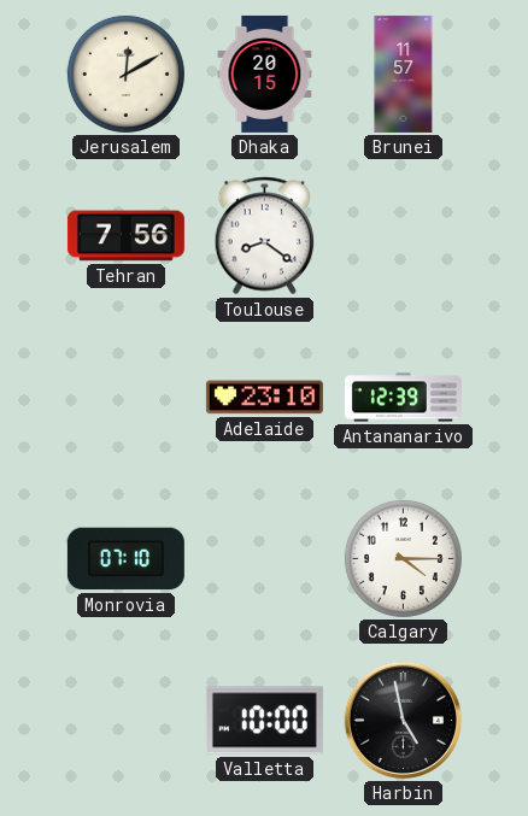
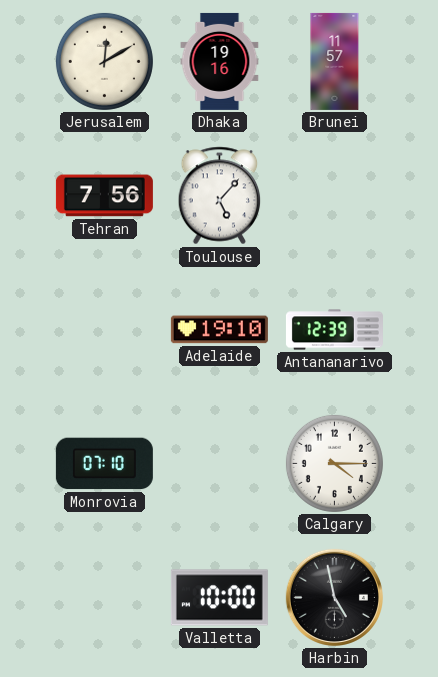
Dhaka: 20:15 -> 19:16 (220, 61)
Toulouse: 8:21 -> 5:07 (220, 196)
Adelaide: 23:10 -> 19:10 (219, 330)
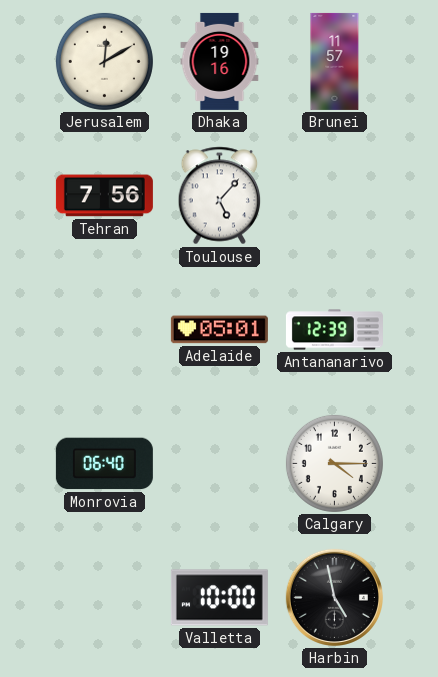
Adelaide: 19:10 -> 05:01 (219, 330)
Monrovia: 07:10 -> 06:40 (104, 464)
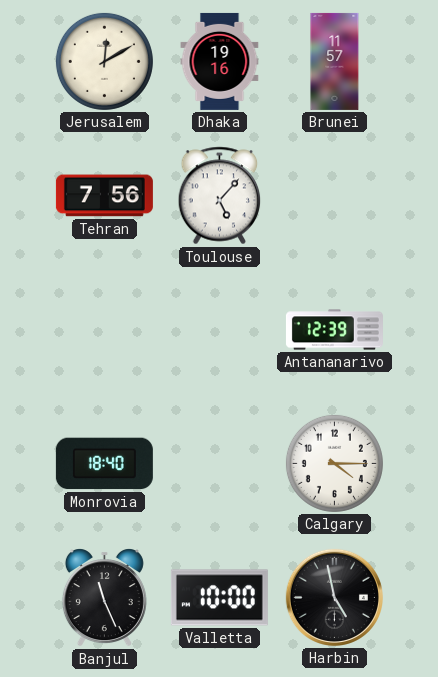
Adelaide: 05:01 -> none (219, 330)
Monrovia: 06:40 -> 18:40 (104, 464)
Banjul: none -> 11:26 (104, 598)
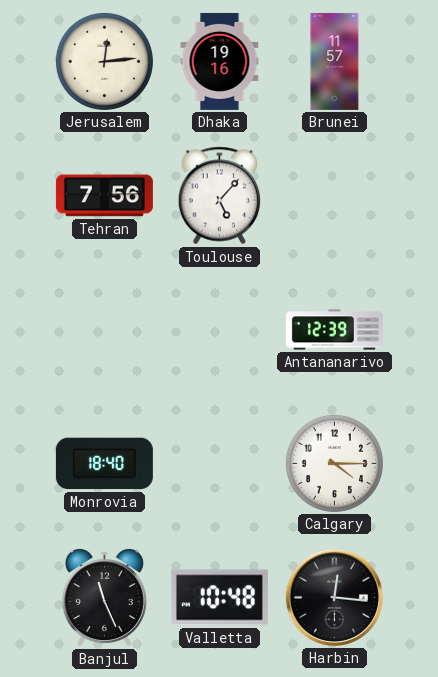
Jerusalem: 12:10 -> 12:14 (104, 61)
Valletta: 10:00 -> 10:48 (219, 598)
Harbin: 4:58 -> 12:16 (334, 597)
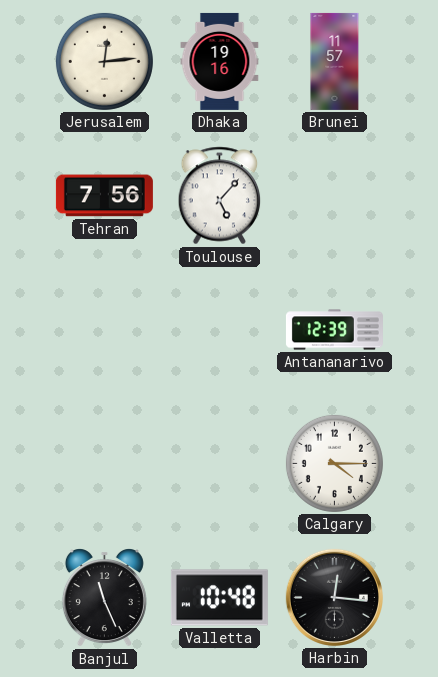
Monrovia: 18:40 -> none (104, 464)
